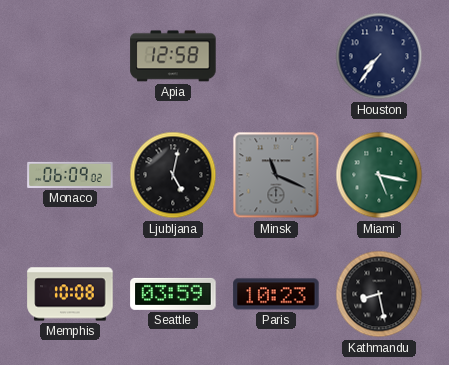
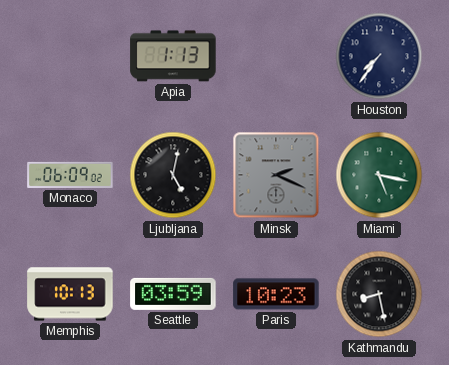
Apia: 12:58 -> 1:13 (173, 56)
Minsk: 11:19 -> 2:19 (276, 175)
Memphis: 10:08 -> 10:13 (70, 294)
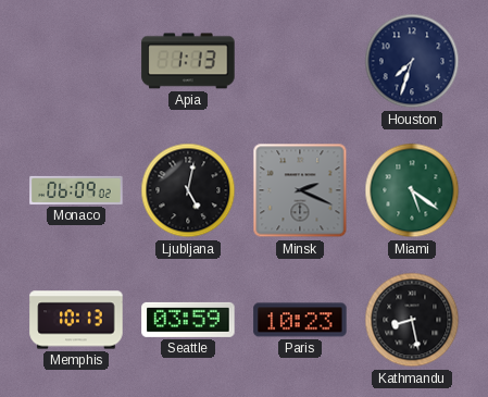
Houston: 7:36 -> 7:33 (412, 61)
Miami: 5:17 -> 5:21 (412, 190)
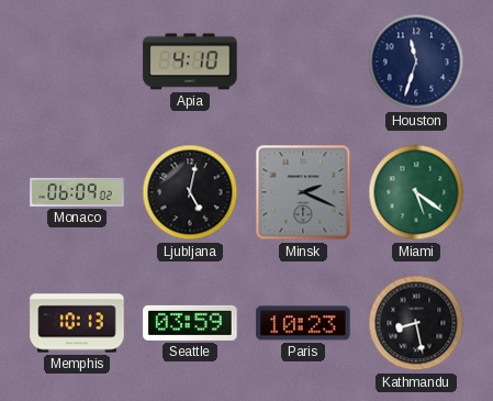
Apia: 1:13 -> 4:10 (190, 62)
Houston: 7:33 -> 11:33 (416, 62)
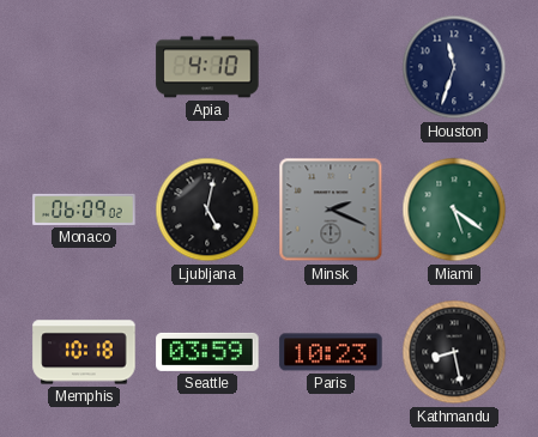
Memphis: 10:13 -> 10:18 (84, 352)
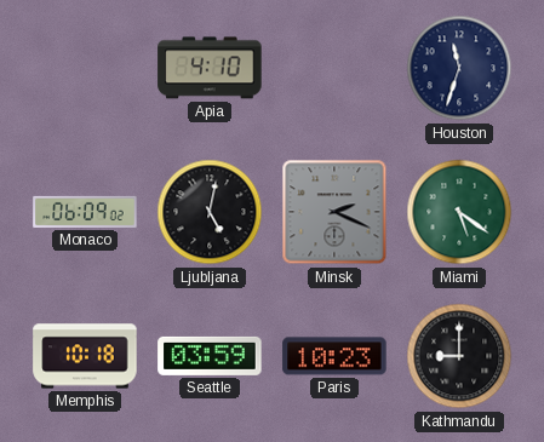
Kathmandu: 8:28 -> 9:00 (459, 356)
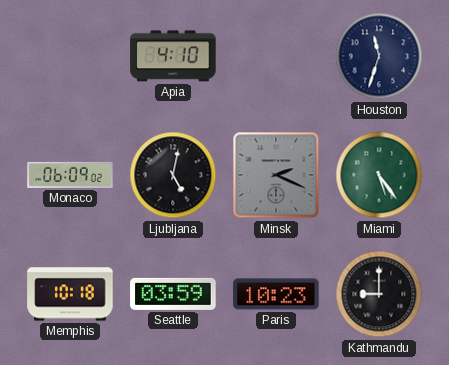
Miami: 5:21 -> 5:24 (379, 175)
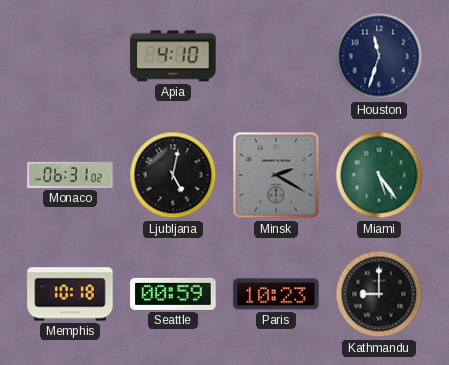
Monaco: 06:09 -> 06:31 (70, 175)
Minsk: 2:19 -> 2:20 (276, 175)
Seattle: 03:59 -> 00:59 (173, 294)
